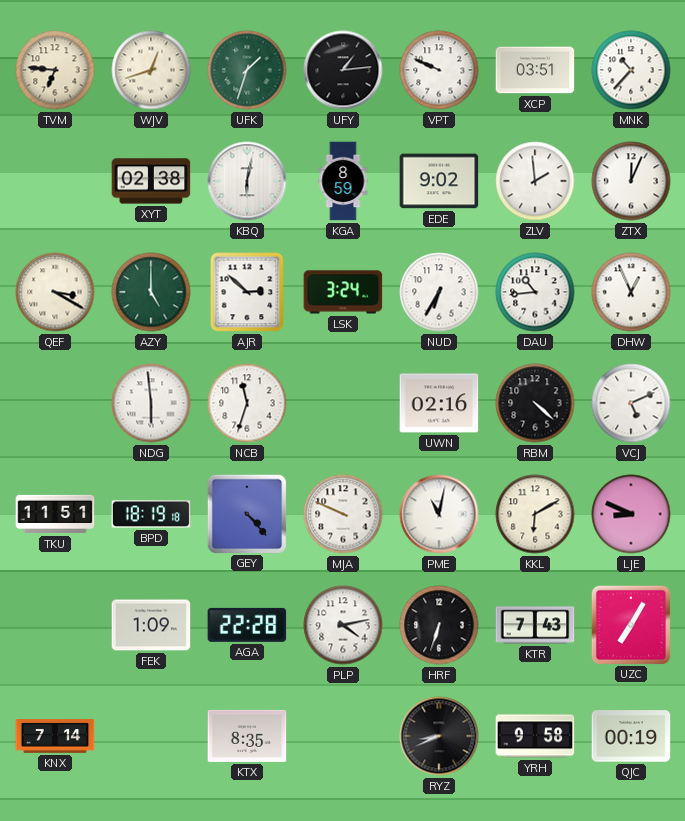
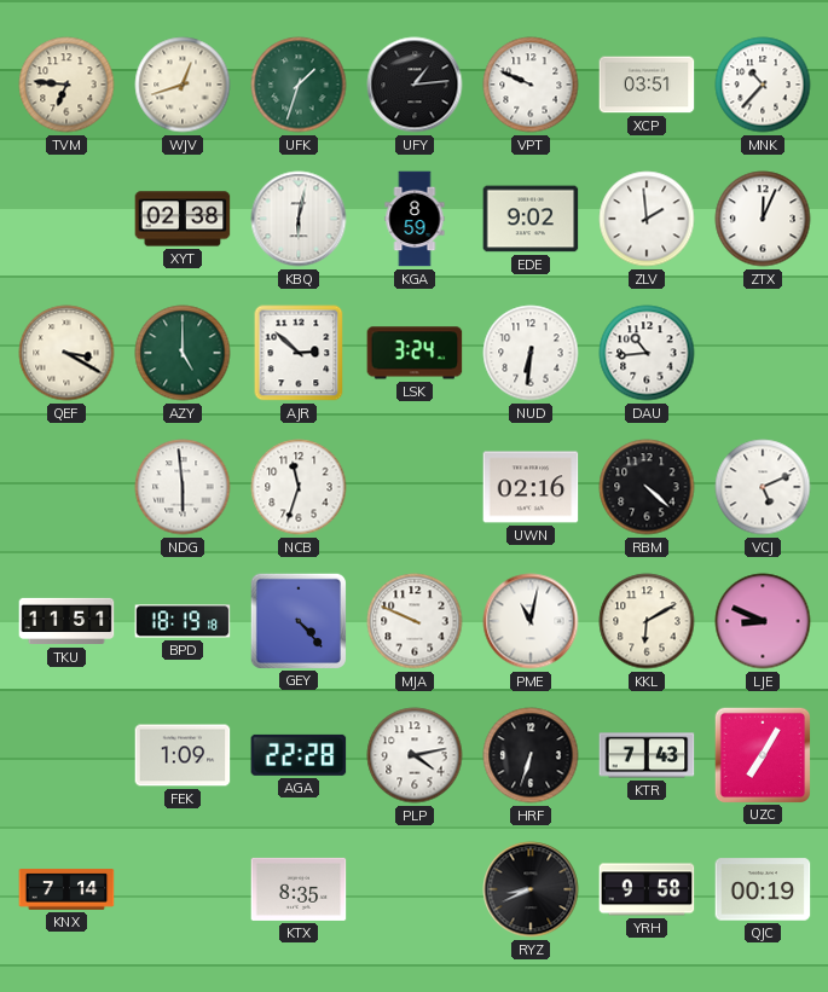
NUD: 6:35 -> 6:31 (531, 353)
DHW: 12:56 -> none (631, 292)
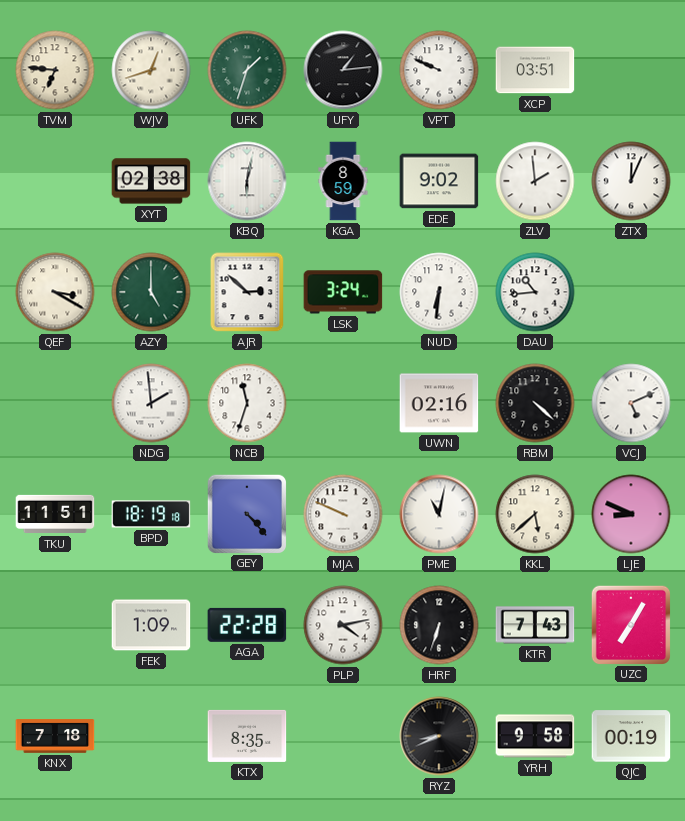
MNK: 10:37 -> none (763, 85)
NDG: 5:59 -> 1:59 (151, 403)
KKL: 6:10 -> 5:38 (535, 514)
KNX: 7:14 -> 7:18 (55, 736)
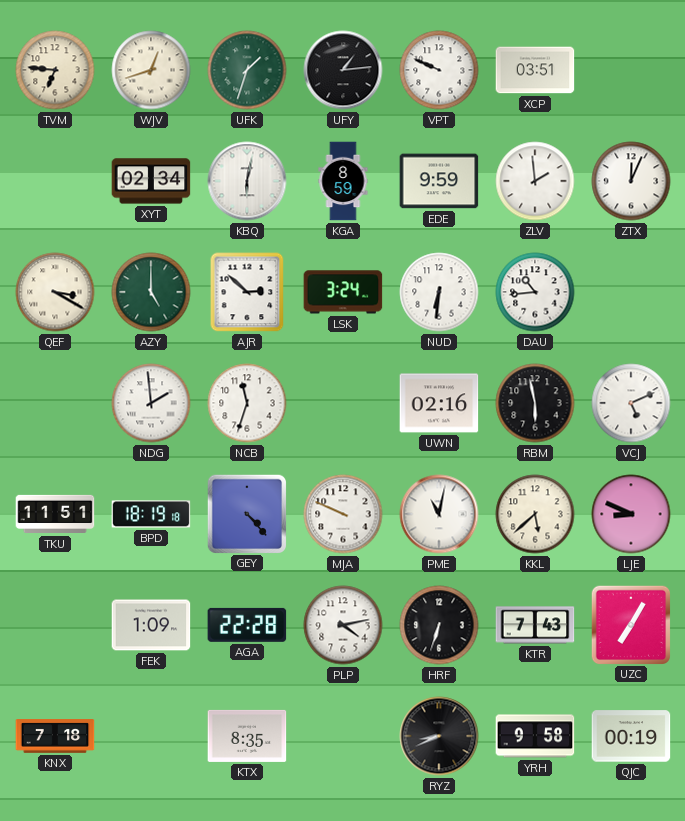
XYT: 02:38 -> 02:34 (151, 181)
EDE: 9:02 -> 9:59 (439, 181)
RBM: 4:22 -> 5:58 (535, 403)
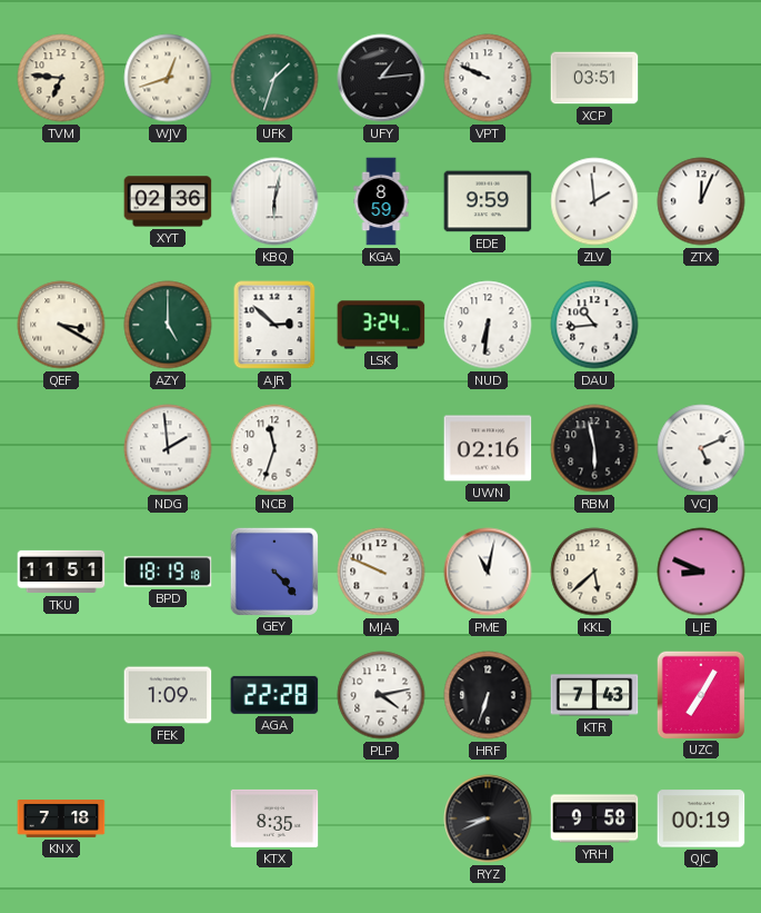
XYT: 02:34 -> 02:36 (168, 201)
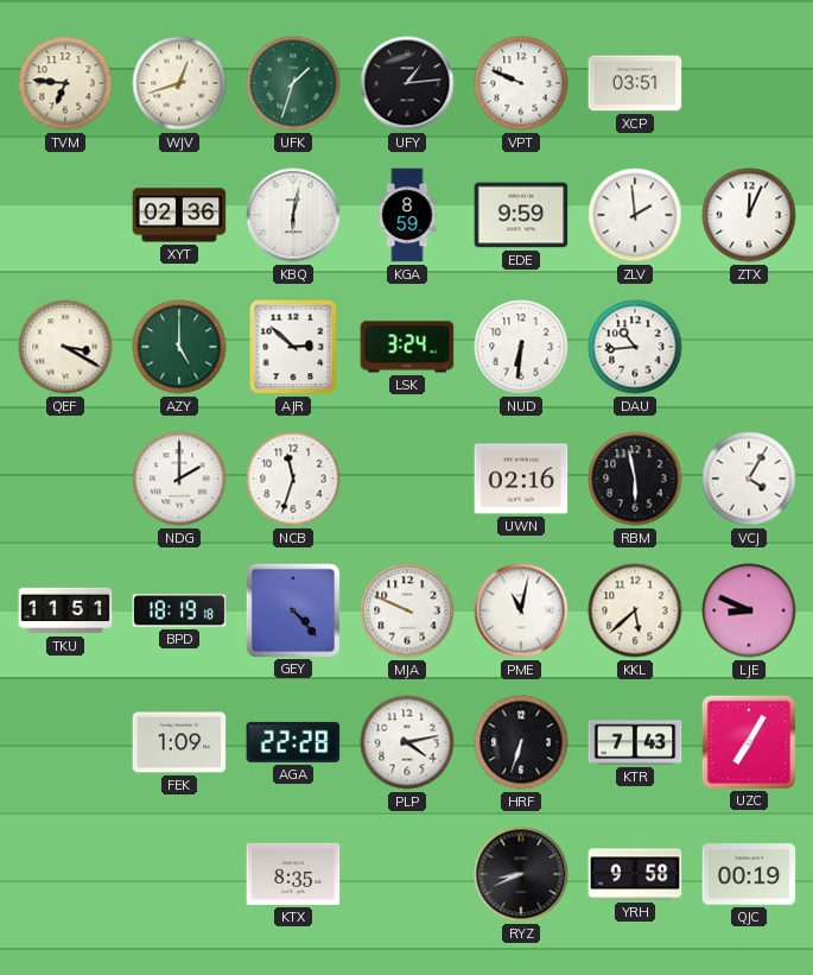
NDG: 1:59 -> 2:00 (179, 479)
VCJ: 5:11 -> 4:05 (749, 479)
KNX: 7:18 -> none (61, 818)
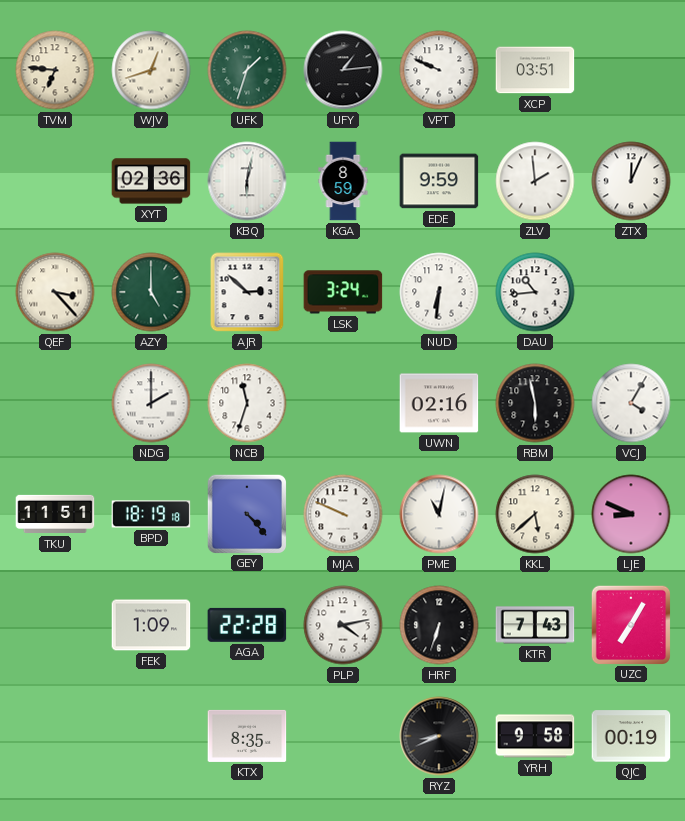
QEF: 3:20 -> 3:23 (55, 292)
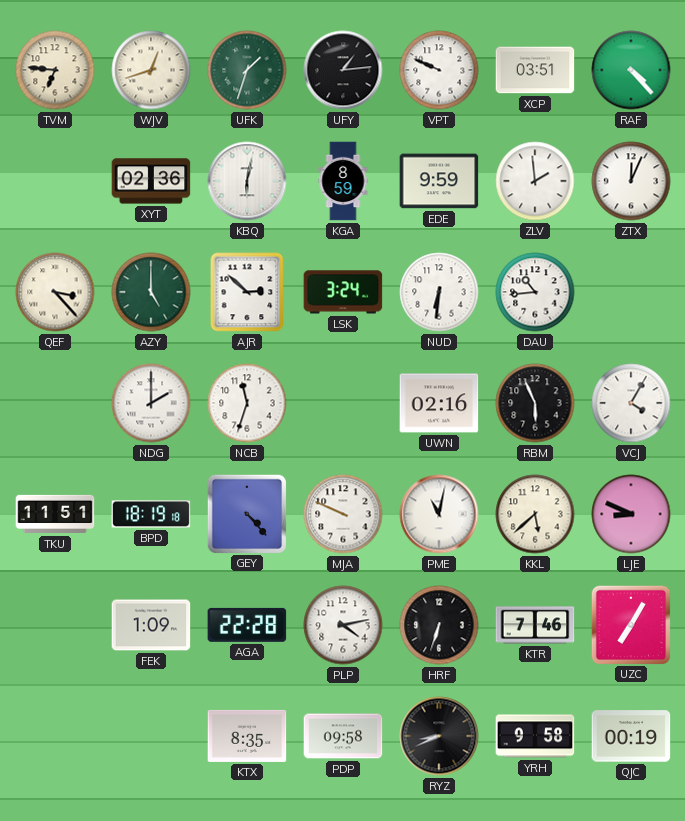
RAF: none -> 4:23 (631, 70)
RBM: 5:58 -> 5:56 (535, 403)
KTR: 7:43 -> 7:46 (535, 625)
PDP: none -> 09:58 (343, 736)
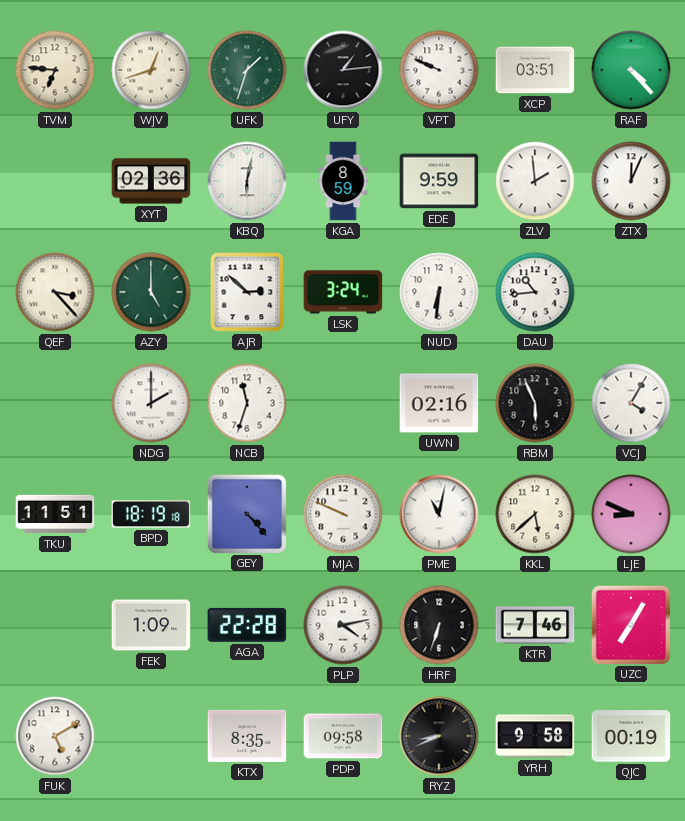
FUK: none -> 5:10 (55, 736)
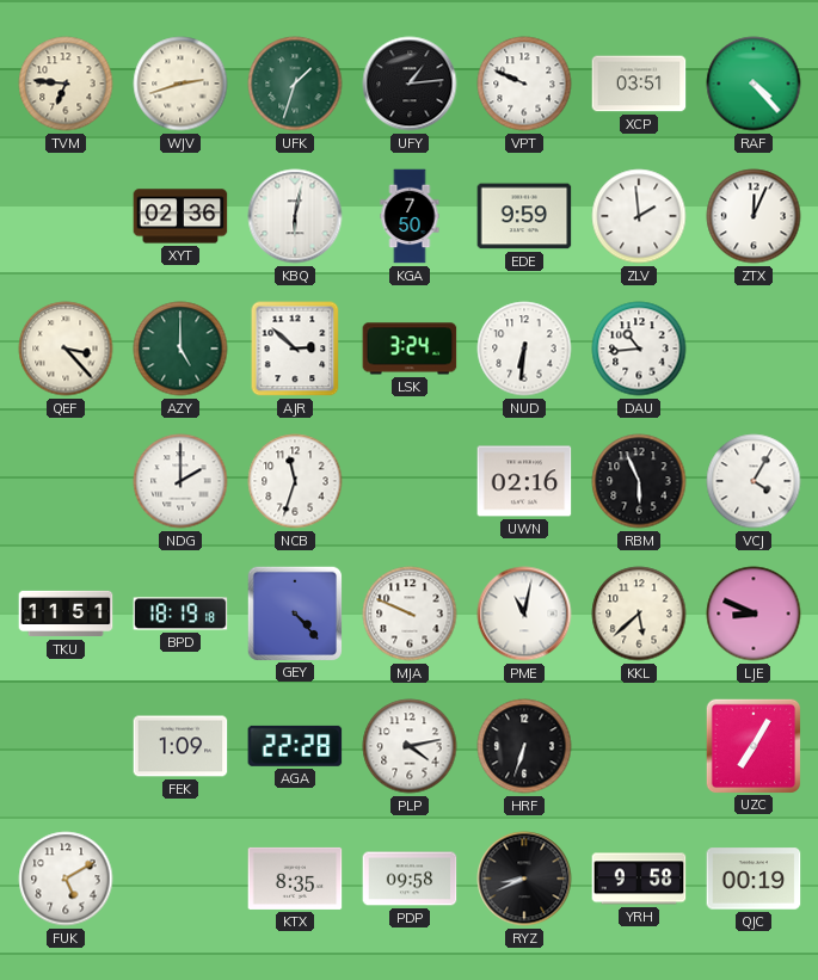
WJV: 12:42 -> 2:42 (180, 84)
KGA: 8:59 -> 7:50 (410, 216)
KTR: 7:46 -> none (535, 625)
